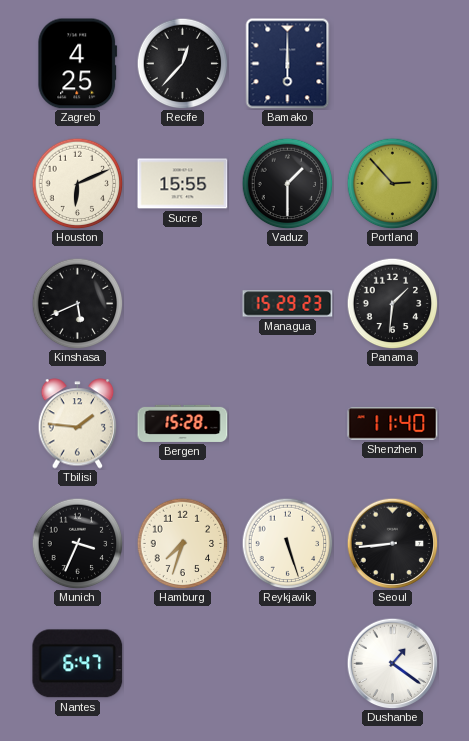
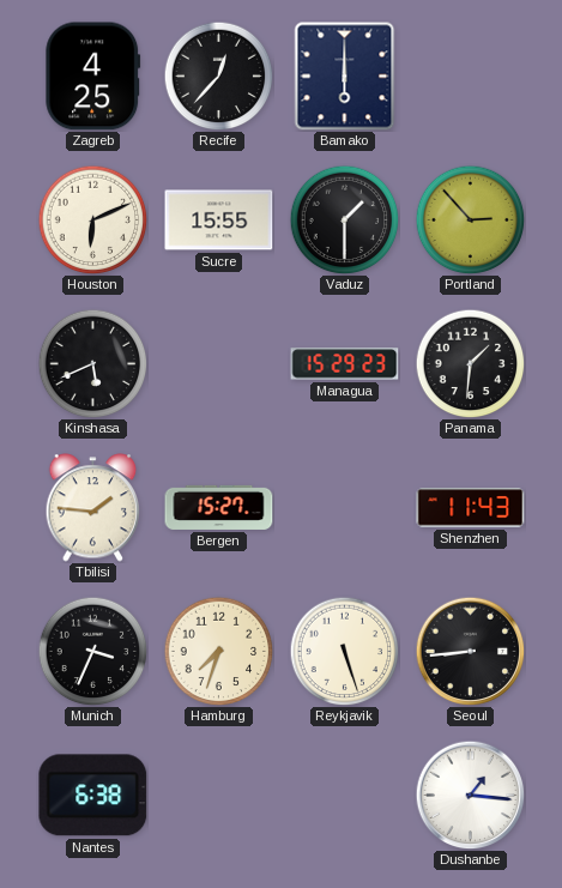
Bergen: 15:28 -> 15:27 (219, 507)
Shenzhen: 11:40 -> 11:43 (471, 508)
Nantes: 6:47 -> 6:38 (93, 796)
Dushanbe: 1:21 -> 1:16 (470, 795)
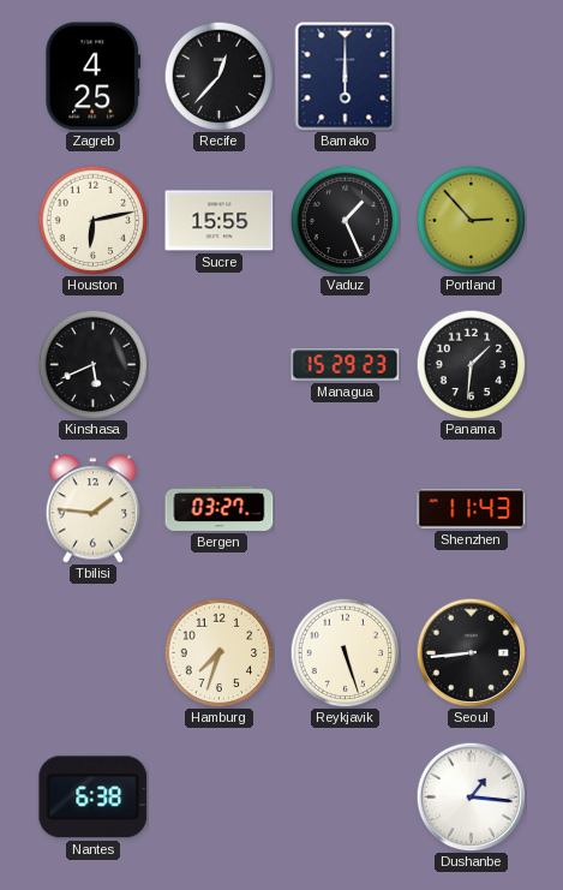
Houston: 6:11 -> 6:13 (92, 220)
Vaduz: 1:30 -> 1:26 (345, 220)
Bergen: 15:27 -> 03:27 (220, 508)
Munich: 3:34 -> none (92, 651)
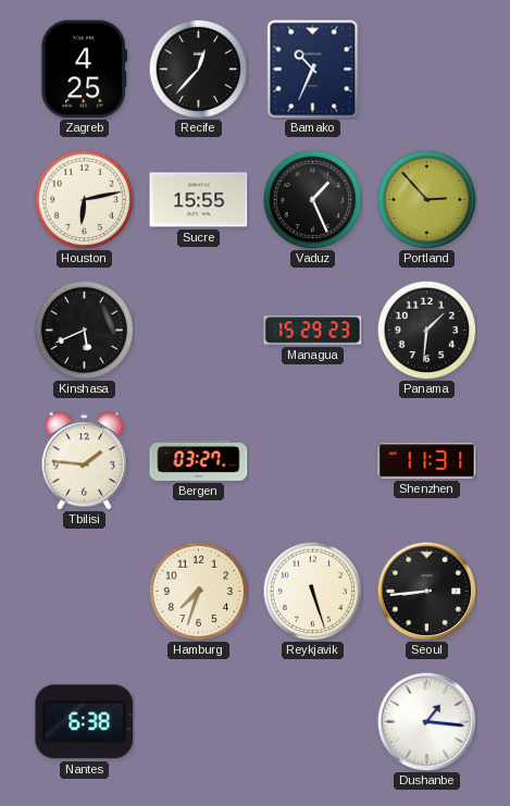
Bamako: 6:00 -> 10:34 (313, 70)
Shenzhen: 11:43 -> 11:31 (427, 461)
